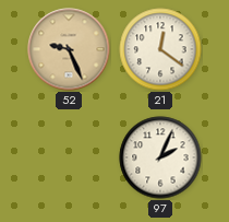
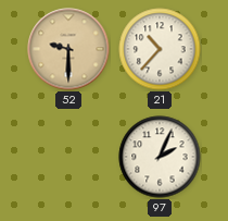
52: 9:26 -> 9:30 (68, 49)
21: 12:21 -> 10:37 (160, 49)
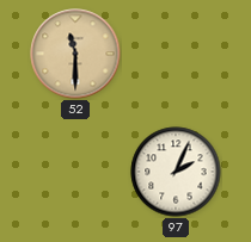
52: 9:30 -> 11:30 (75, 54)
21: 10:37 -> none (160, 49)
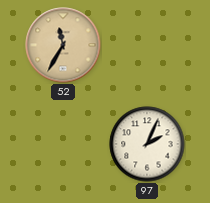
52: 11:30 -> 11:35 (63, 45)
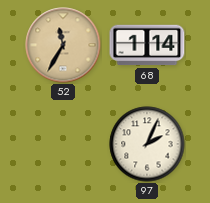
68: none -> 1:14 (147, 45)
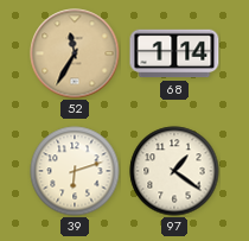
39: none -> 6:12 (75, 171)
97: 2:04 -> 1:21 (174, 171)
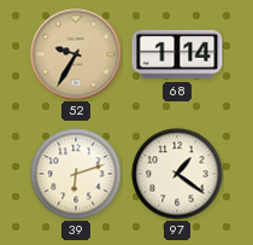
52: 11:35 -> 9:35 (76, 54)
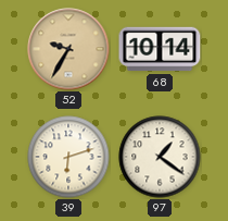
68: 1:14 -> 10:14 (160, 49)
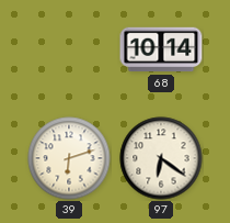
52: 9:35 -> none (68, 49)
97: 1:21 -> 6:21 (161, 158)
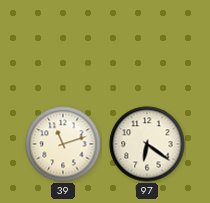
68: 10:14 -> none (161, 49)
39: 6:12 -> 11:12 (63, 144)
